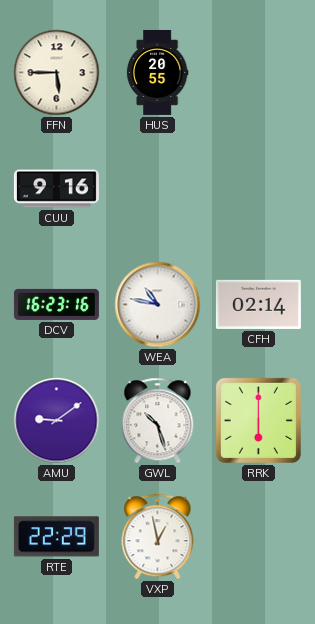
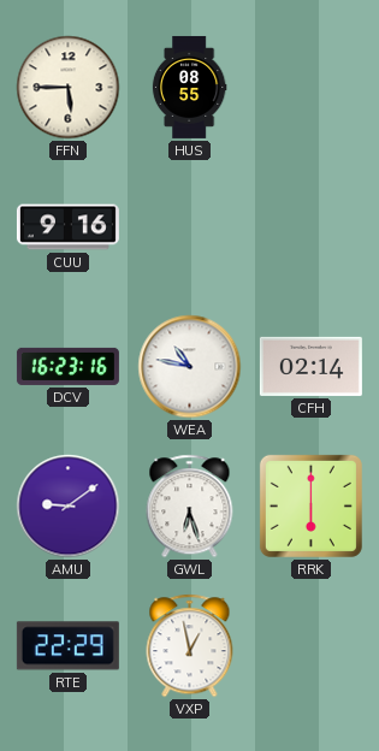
HUS: 20:55 -> 08:55 (189, 87)
GWL: 10:27 -> 6:27 (190, 507)
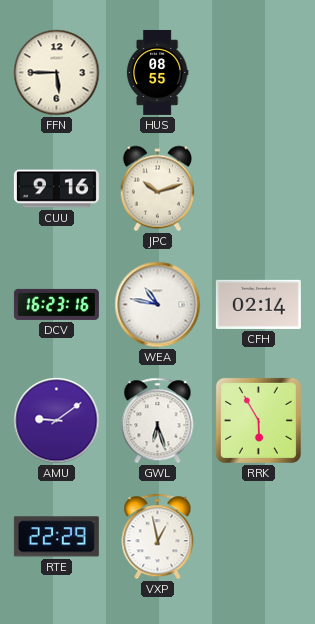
JPC: none -> 10:12 (157, 189)
RRK: 6:00 -> 5:55 (258, 420)
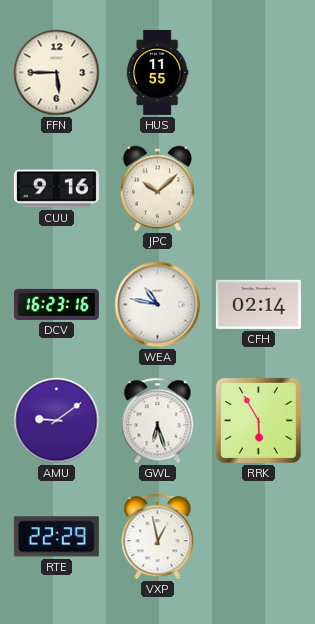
HUS: 08:55 -> 11:55 (157, 72)
JPC: 10:12 -> 10:08 (157, 189)
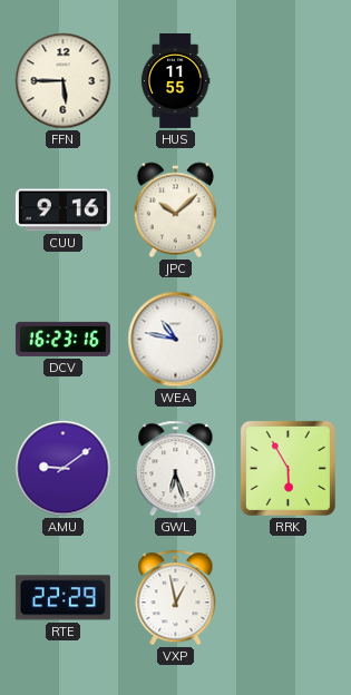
CFH: 02:14 -> none (258, 304)
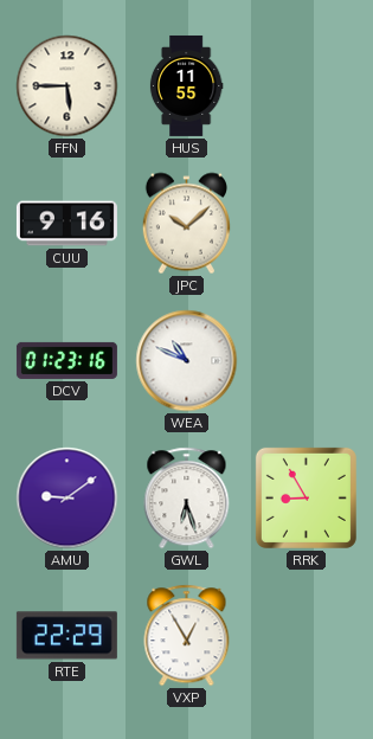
DCV: 16:23 -> 01:23 (66, 360)
WEA: 10:47 -> 10:49 (187, 361)
RRK: 5:55 -> 8:55 (306, 497)
VXP: 12:58 -> 12:55 (187, 636)
